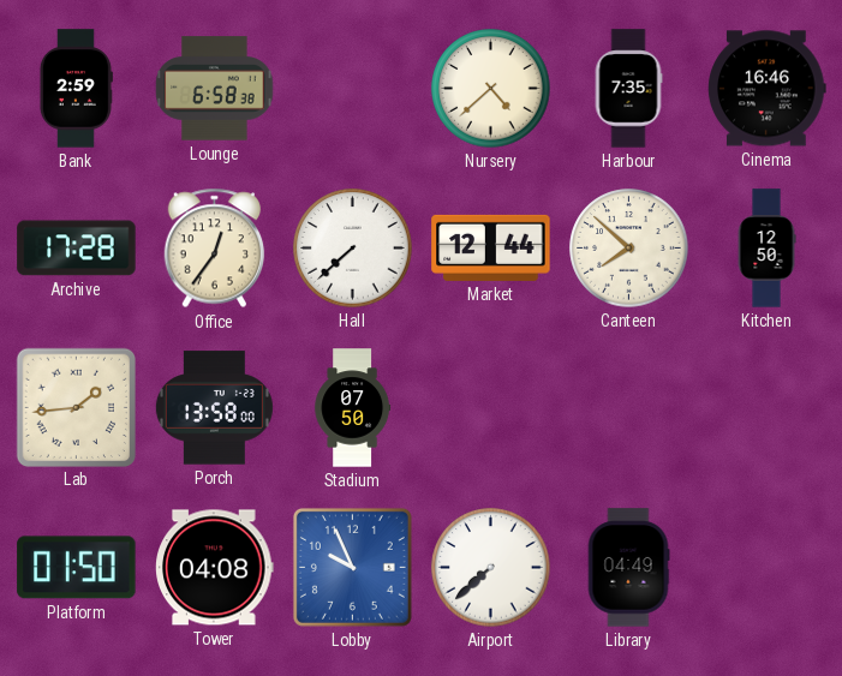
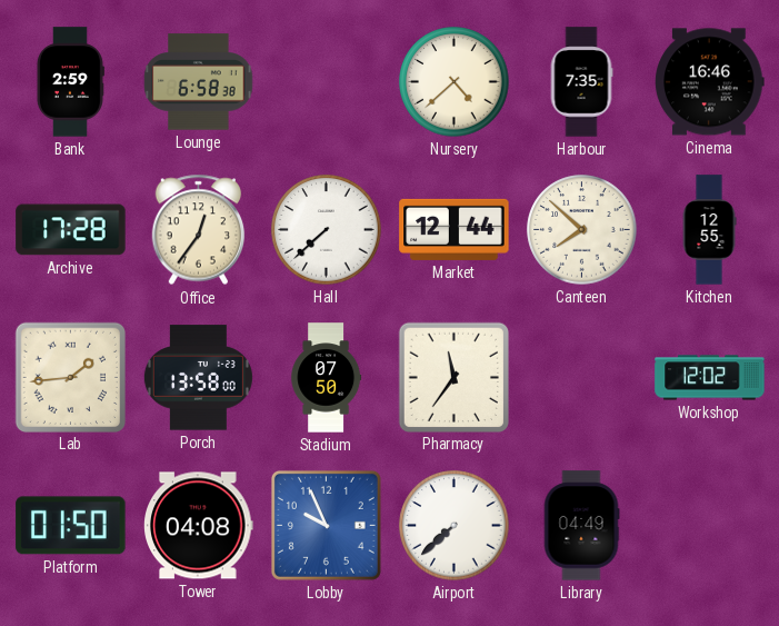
Kitchen: 12:50 -> 12:55 (709, 230)
Pharmacy: none -> 11:36 (453, 377)
Workshop: none -> 12:02 (710, 378)
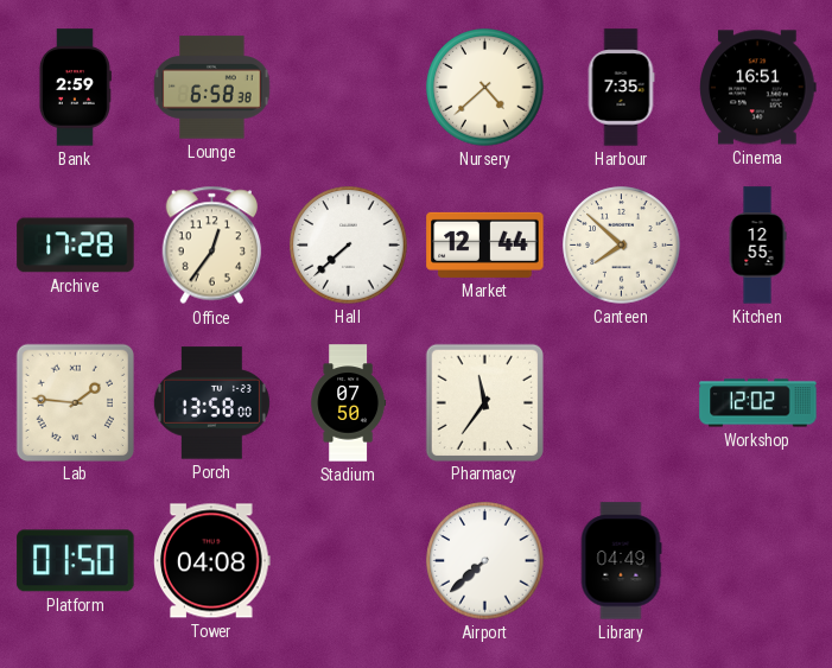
Cinema: 16:46 -> 16:51 (758, 88)
Lab: 1:44 -> 1:46 (75, 402)
Lobby: 9:56 -> none (326, 525)
